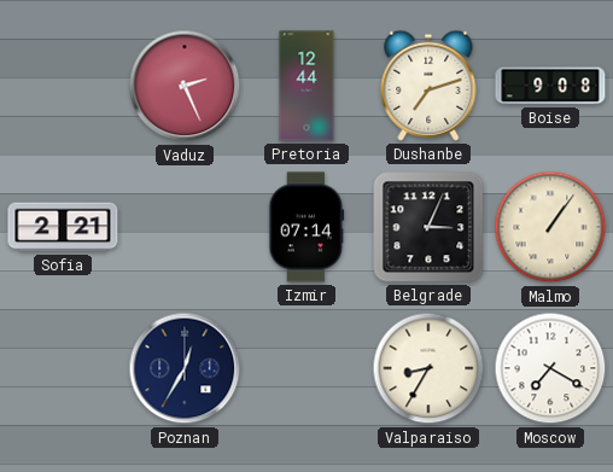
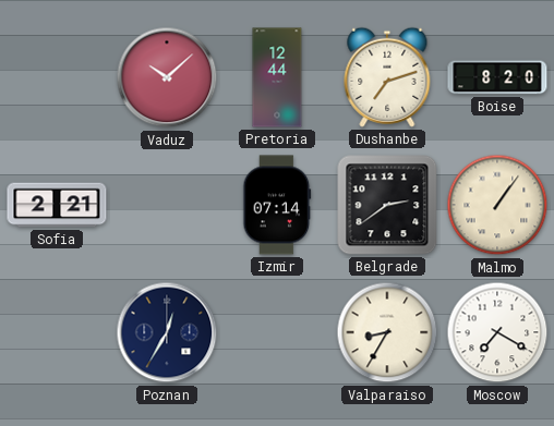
Vaduz: 2:26 -> 10:08 (167, 77)
Boise: 9:08 -> 8:20 (497, 77)
Belgrade: 3:04 -> 2:39 (387, 205)
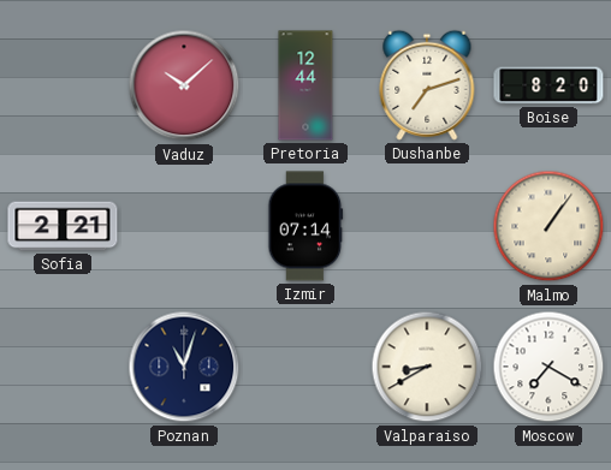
Belgrade: 2:39 -> none (387, 205)
Poznan: 12:35 -> 11:03 (184, 367)
Valparaiso: 8:35 -> 8:40 (427, 367)
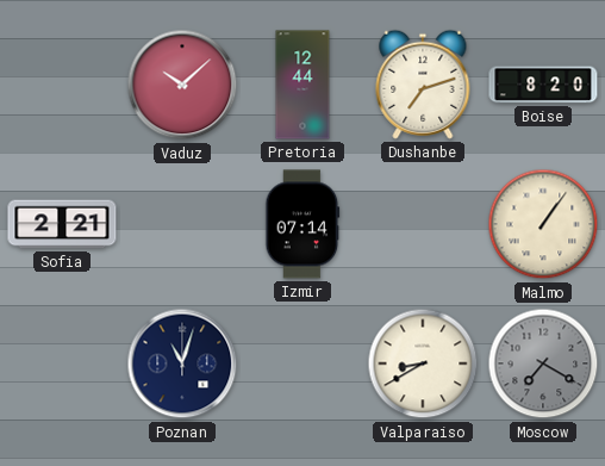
Moscow dial: white -> grey (543, 364)
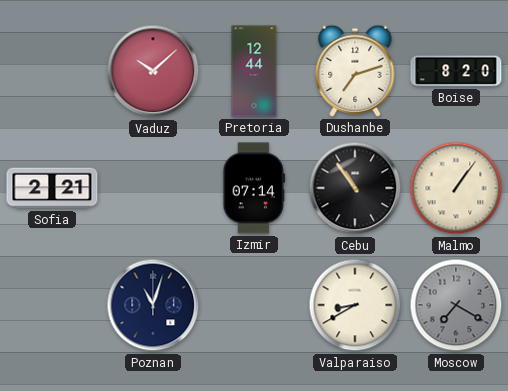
Cebu: none -> 10:54 (355, 188)
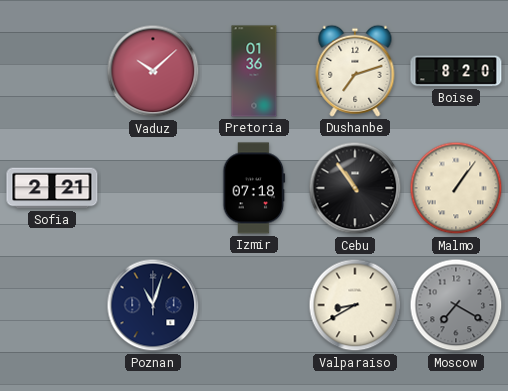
Pretoria: 12:44 -> 01:36 (254, 71)
Izmir: 07:14 -> 07:18 (254, 188)
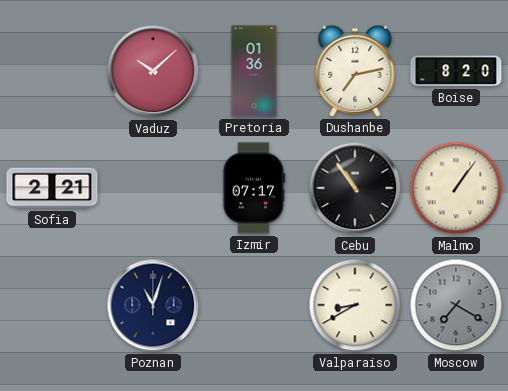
Dushanbe: 7:12 -> 7:13 (355, 71)
Izmir: 07:18 -> 07:17 (254, 188)
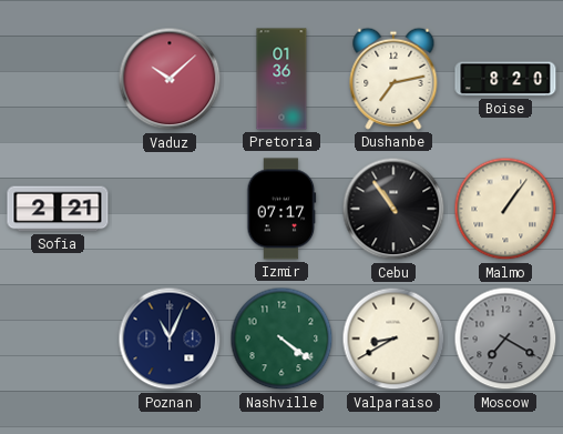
Poznan: 11:03 -> 11:04 (170, 339)
Nashville: none -> 4:21 (281, 339)
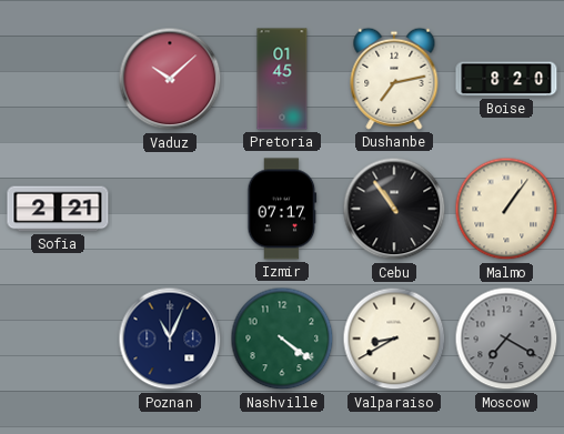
Pretoria: 01:36 -> 01:45 (282, 79)
